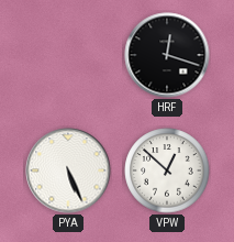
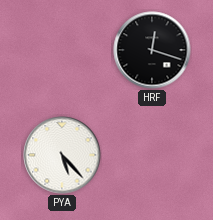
PYA: 5:26 -> 5:23 (62, 155)
VPW: 12:52 -> none (167, 170)
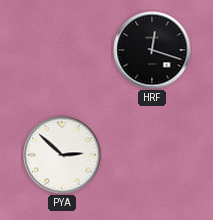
PYA: 5:23 -> 2:52 (62, 155)
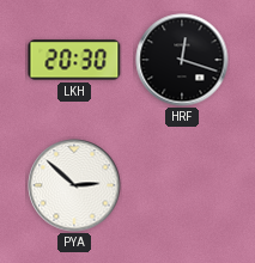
LKH: none -> 20:30 (74, 60)
